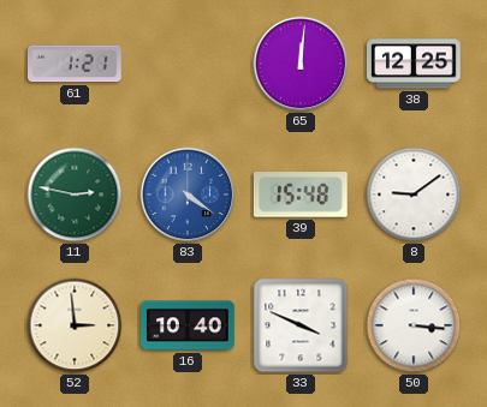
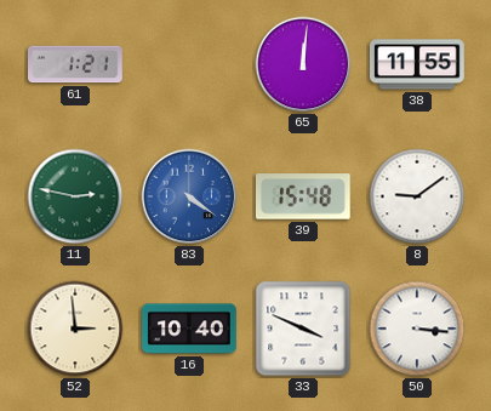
38: 12:25 -> 11:55 (417, 64)
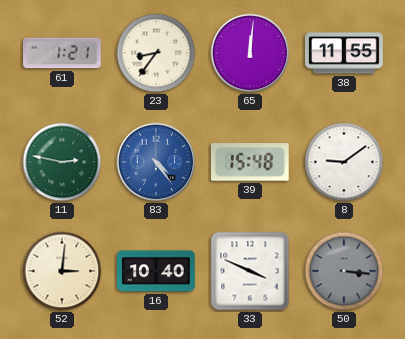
23: none -> 8:36 (156, 53)
83: 4:21 -> 4:24 (156, 162)
52: 2:59 -> 3:01 (62, 271)
50 dial: white -> grey (344, 271)
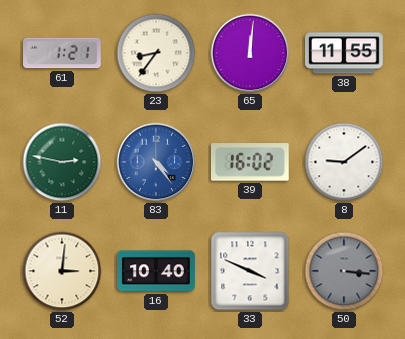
39: 15:48 -> 16:02 (250, 162)
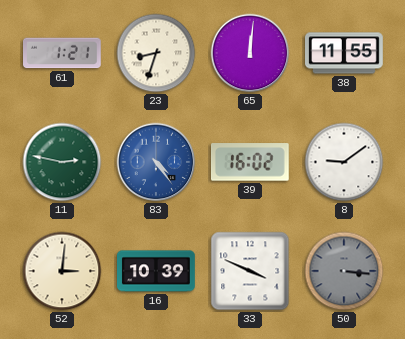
23: 8:36 -> 8:33 (156, 53)
16: 10:40 -> 10:39 (157, 271)
